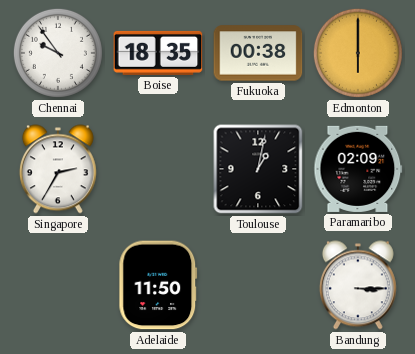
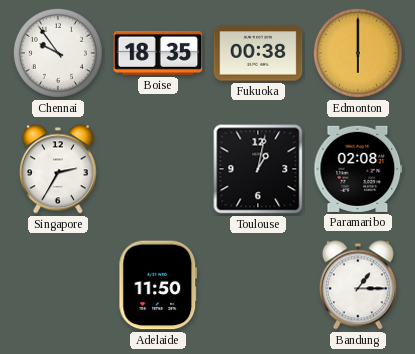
Paramaribo: 02:09 -> 02:08 (358, 169)
Bandung: 3:15 -> 1:15 (358, 285)
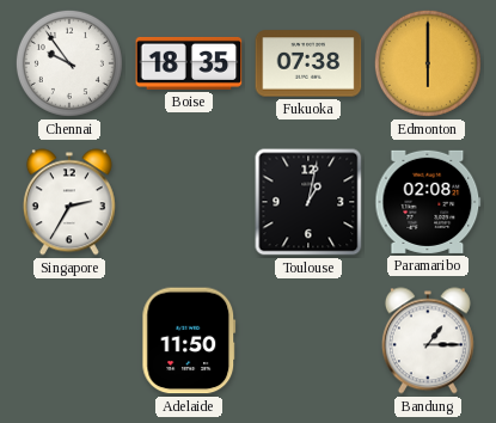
Fukuoka: 00:38 -> 07:38 (308, 63)
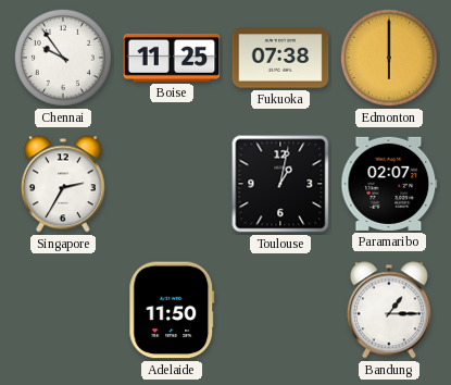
Boise: 18:35 -> 11:25 (172, 58)
Paramaribo: 02:08 -> 02:07 (389, 184)
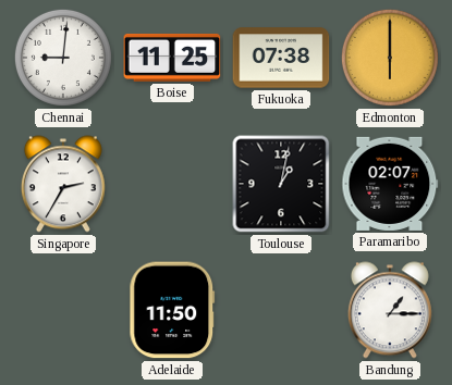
Chennai: 9:54 -> 9:01 (63, 58)
